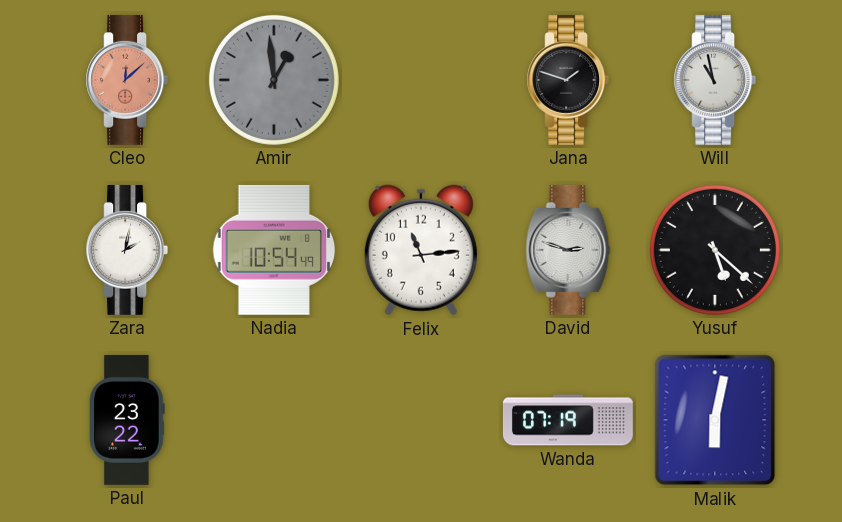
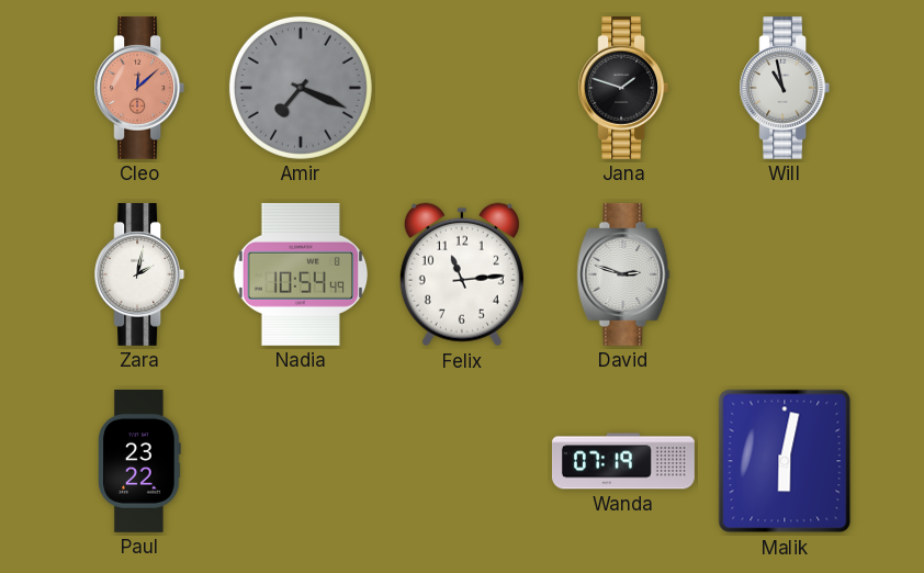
Amir: 12:59 -> 7:19 (301, 88)
Yusuf: 5:22 -> none (715, 250)
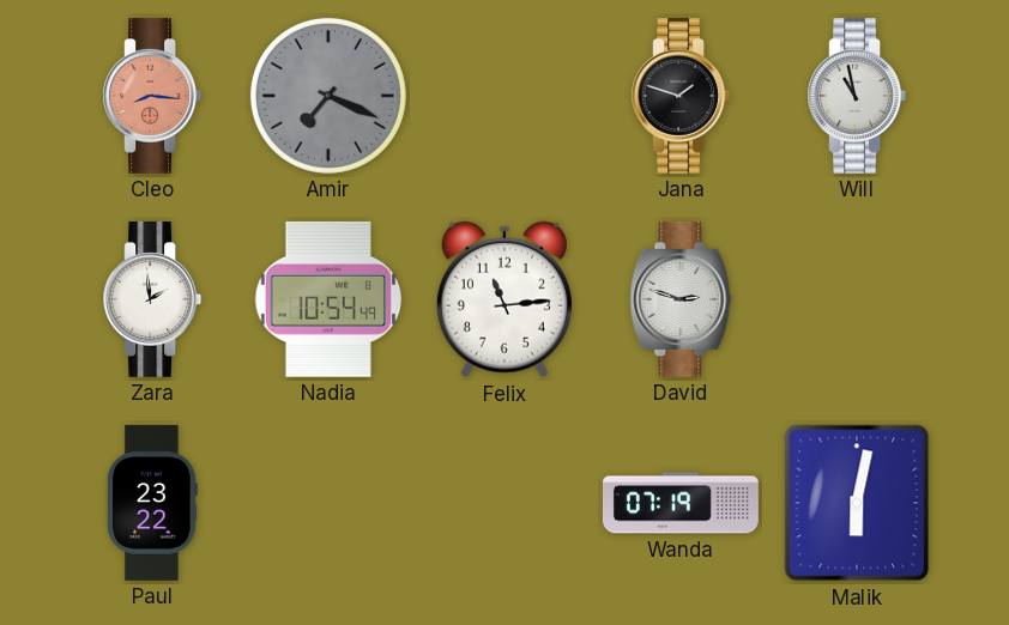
Cleo: 12:08 -> 8:16 (152, 96)
Zara: 2:02 -> 1:59 (152, 299)
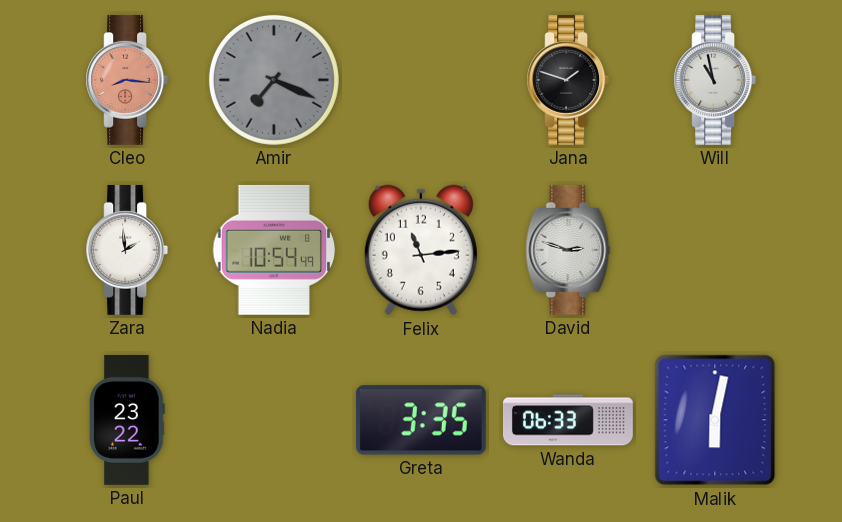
Greta: none -> 3:35 (421, 420)
Wanda: 07:19 -> 06:33 (568, 420)
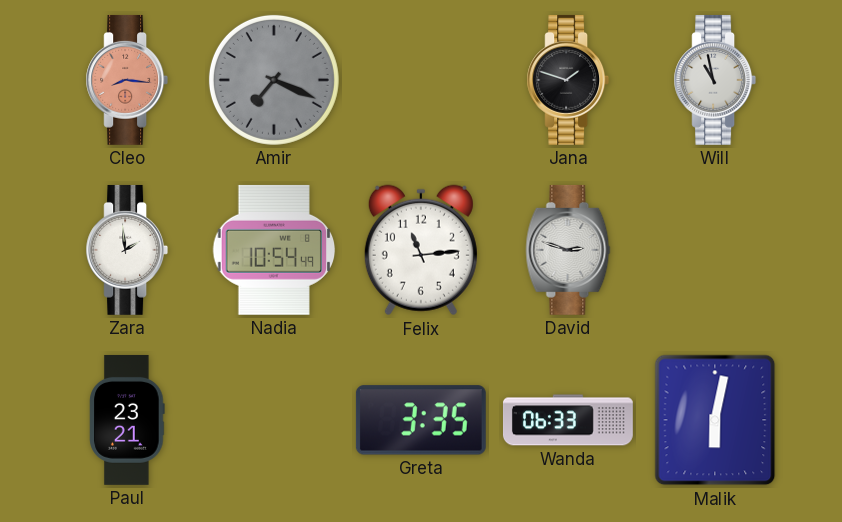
Paul: 23:22 -> 23:21 (127, 420)
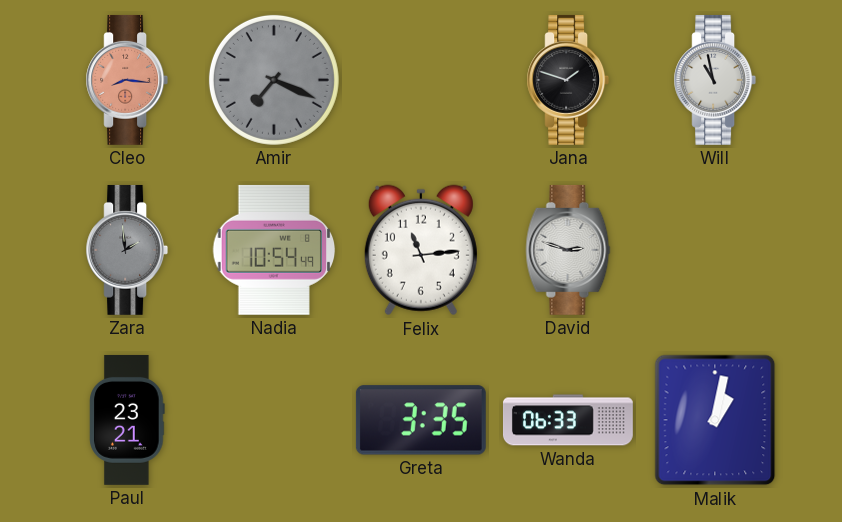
Zara dial: white -> grey (127, 250)
Malik: 6:02 -> 1:02 (715, 420)
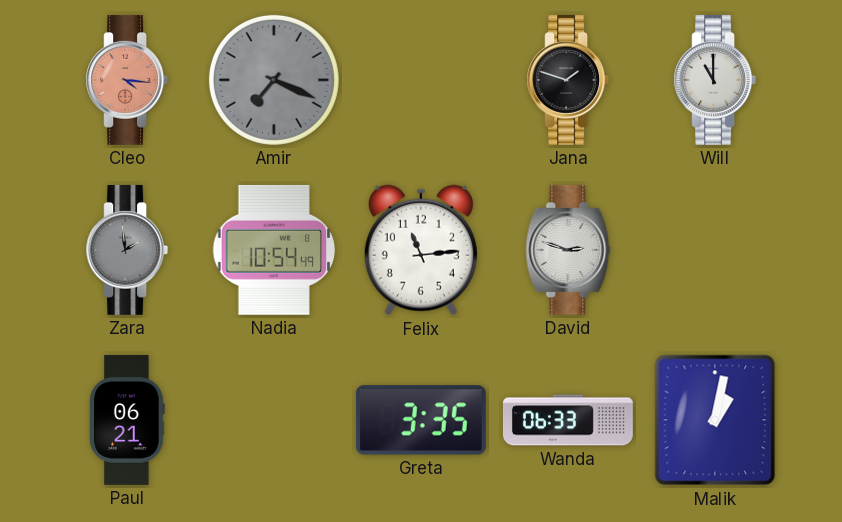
Cleo: 8:16 -> 4:16 (127, 80)
Will: 10:58 -> 11:00 (715, 80)
Paul: 23:21 -> 06:21 (127, 420)
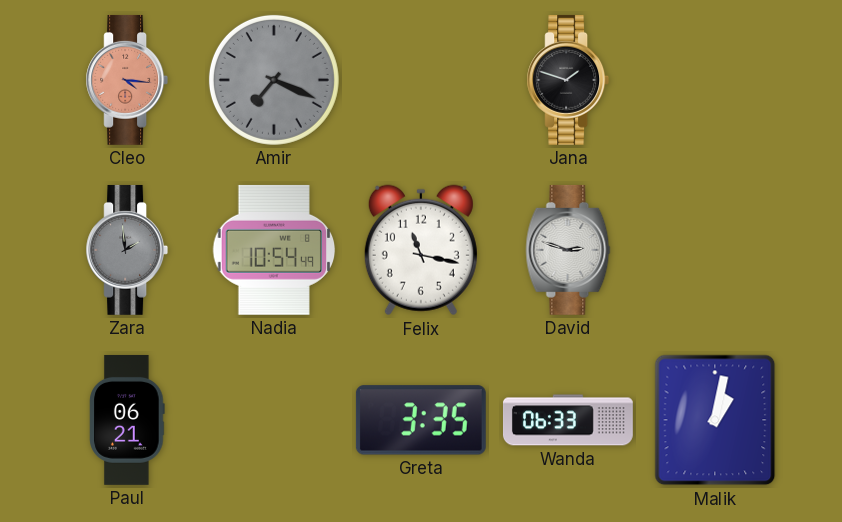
Will: 11:00 -> none (715, 80)
Felix: 11:14 -> 11:17 (421, 250)
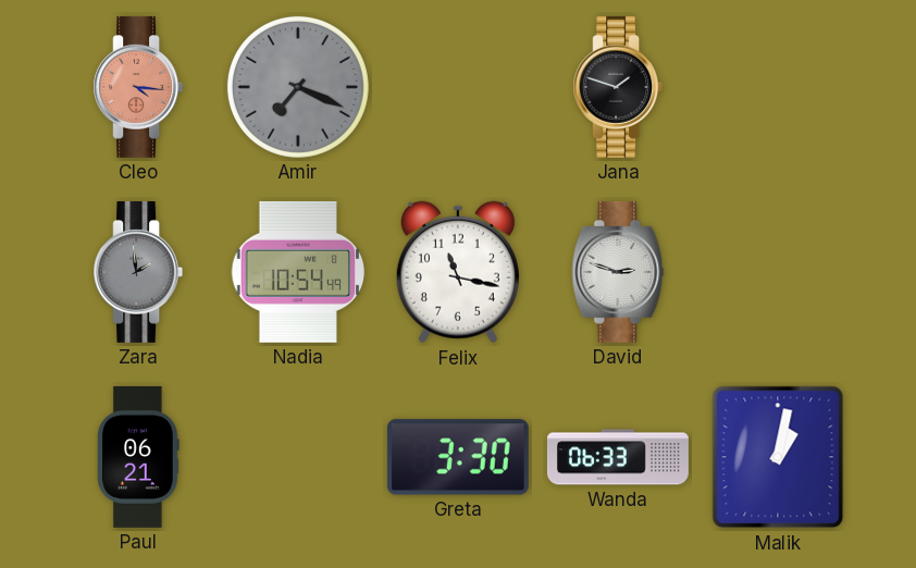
Greta: 3:35 -> 3:30 (458, 457)
